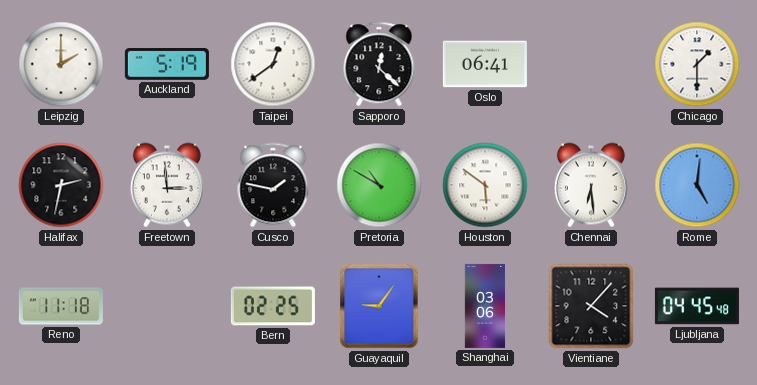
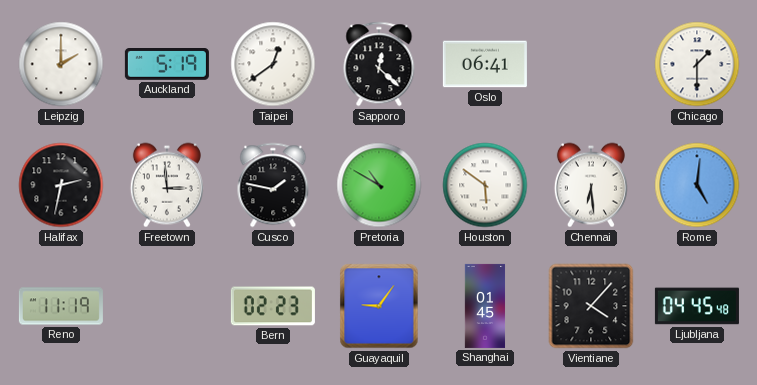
Reno: 11:18 -> 11:19 (61, 306)
Bern: 02:25 -> 02:23 (273, 306)
Shanghai: 03:06 -> 01:45 (485, 306)
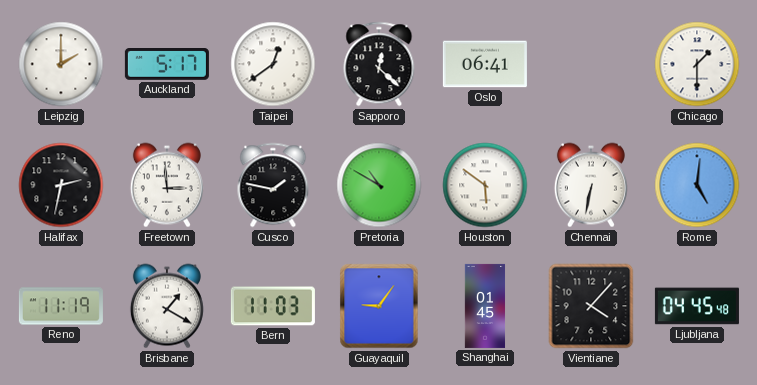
Auckland: 5:19 -> 5:17 (167, 65)
Chennai: 6:29 -> 6:32 (591, 185)
Brisbane: none -> 1:20 (167, 306)
Bern: 02:23 -> 11:03 (273, 306)
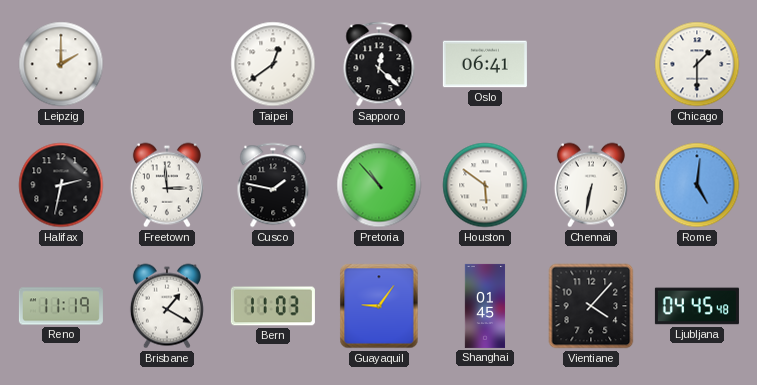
Auckland: 5:17 -> none (167, 65)
Pretoria: 10:50 -> 10:53 (379, 185)
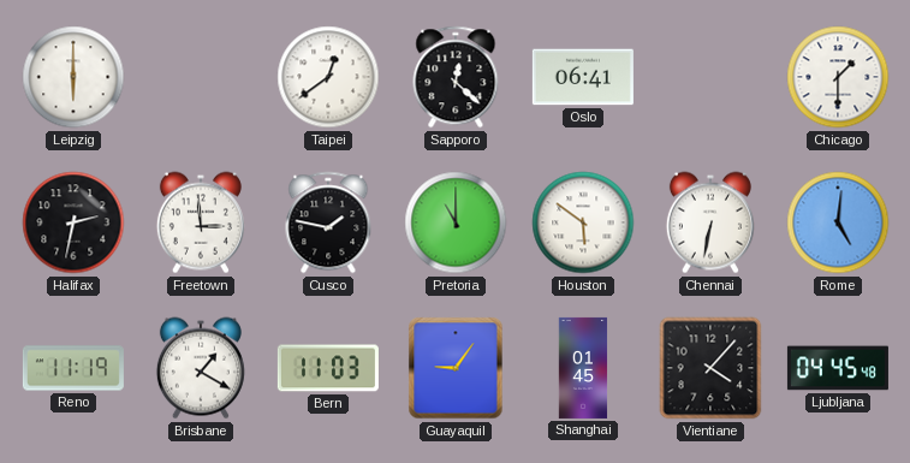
Leipzig: 2:00 -> 6:00 (73, 77)
Pretoria: 10:53 -> 11:00 (456, 222)
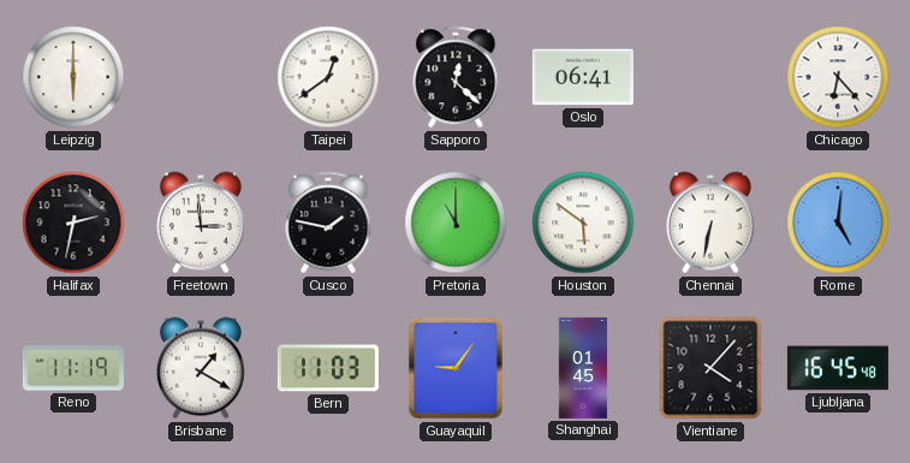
Chicago: 1:30 -> 6:23 (838, 77)
Ljubljana: 04:45 -> 16:45 (838, 368)
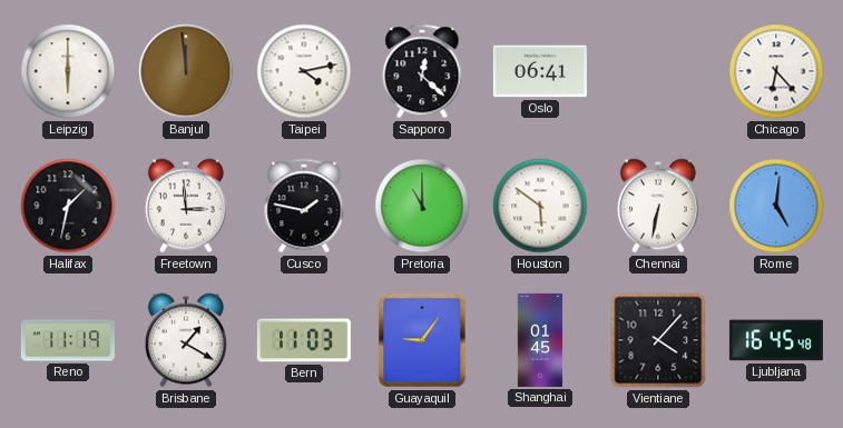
Banjul: none -> 11:59 (186, 71)
Taipei: 12:39 -> 4:13 (304, 71)
Halifax: 2:32 -> 1:32 (68, 206)
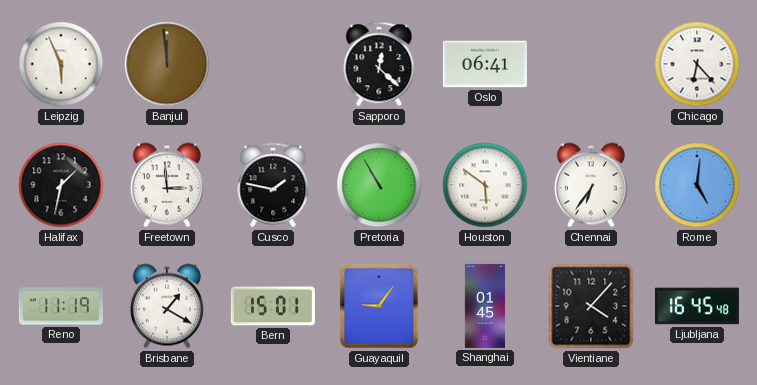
Leipzig: 6:00 -> 5:56 (61, 64)
Taipei: 4:13 -> none (304, 71)
Pretoria: 11:00 -> 10:55 (379, 185)
Chennai: 6:32 -> 6:36 (591, 185)
Bern: 11:03 -> 15:01 (273, 306)
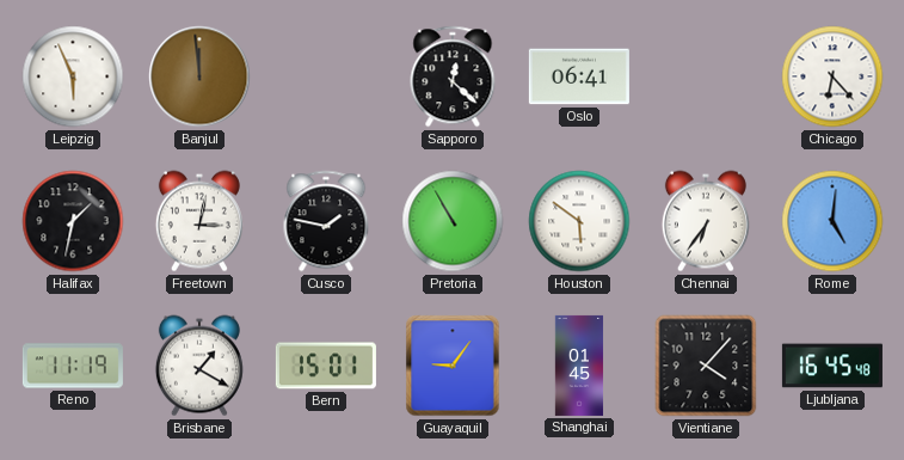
Freetown: 2:59 -> 3:02 (199, 221)
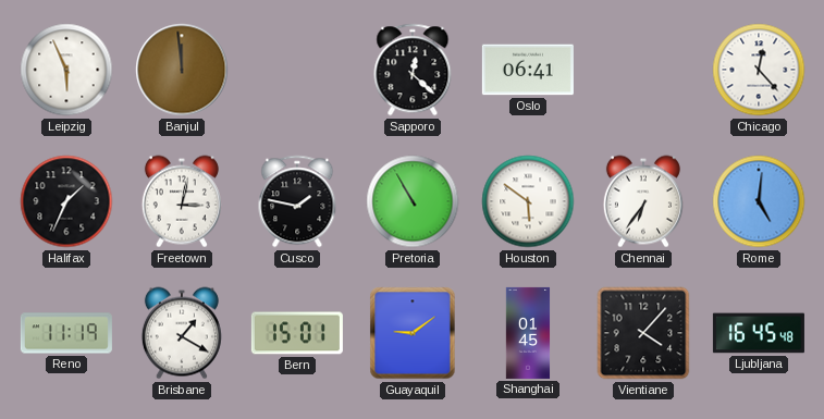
Chicago: 6:23 -> 12:23 (759, 70)
Halifax: 1:32 -> 1:34 (66, 201)
Guayaquil: 9:06 -> 9:09 (413, 333)
